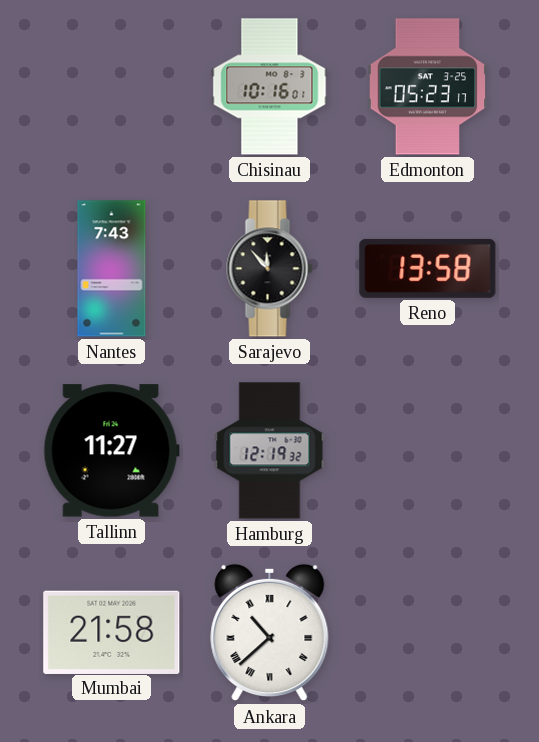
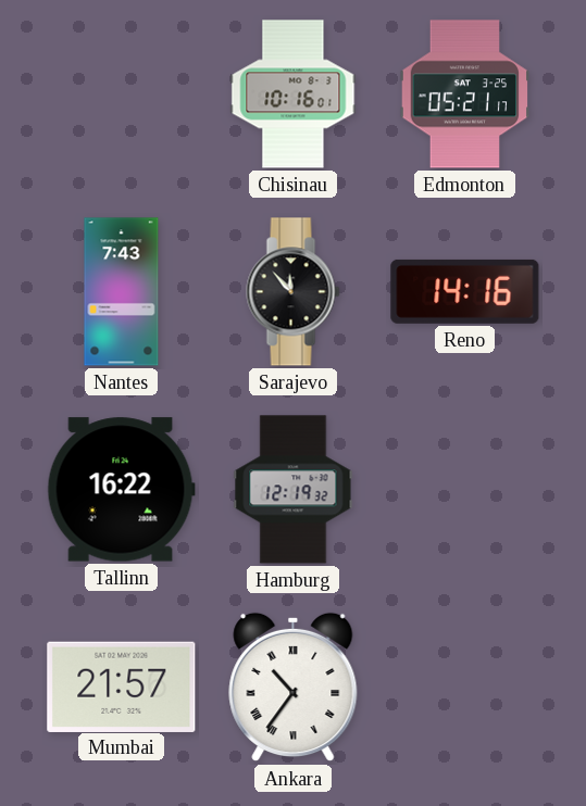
Edmonton: 05:23 -> 05:21 (465, 95)
Reno: 13:58 -> 14:16 (465, 291)
Tallinn: 11:27 -> 16:22 (121, 490)
Mumbai: 21:58 -> 21:57 (122, 687)
Ankara: 10:38 -> 10:36 (294, 688)
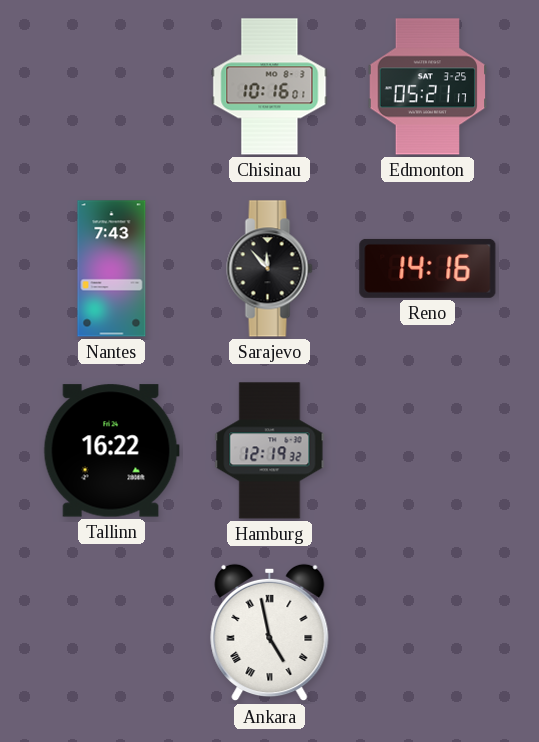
Mumbai: 21:57 -> none (122, 687)
Ankara: 10:36 -> 4:58 (270, 633)
